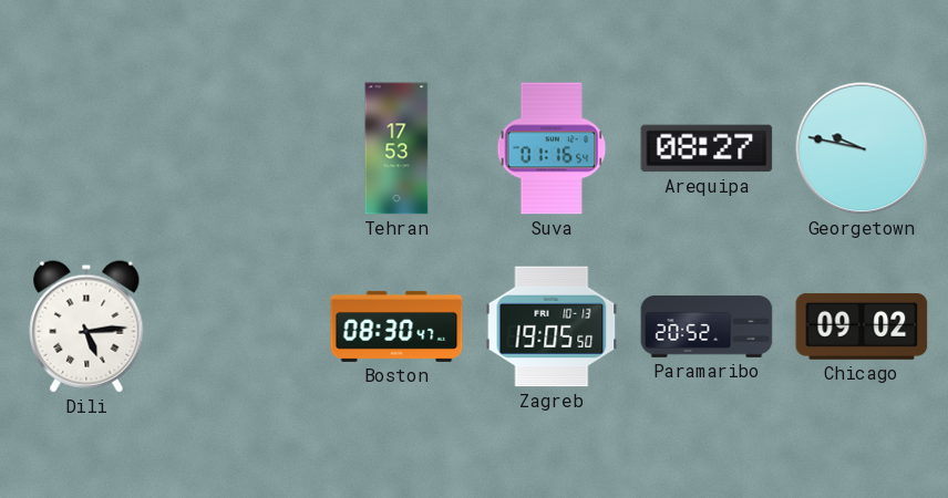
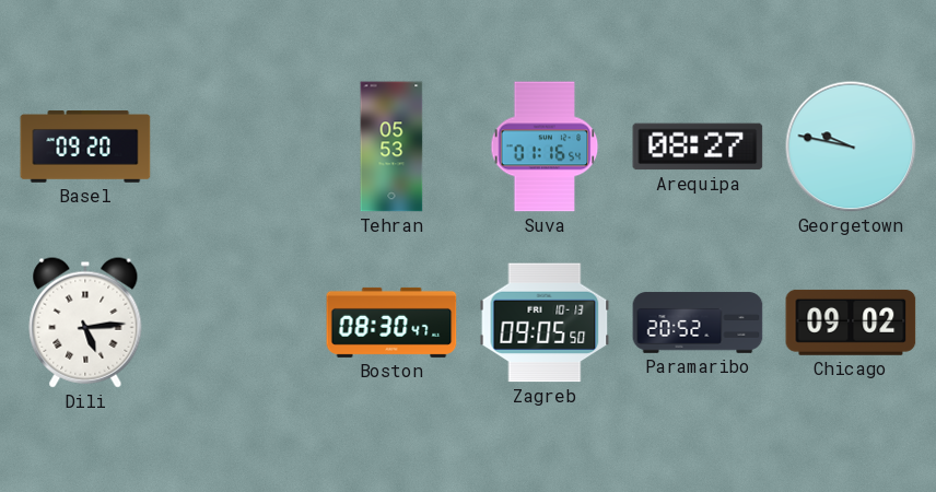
Basel: none -> 09:20 (85, 147)
Tehran: 17:53 -> 05:53 (391, 147)
Zagreb: 19:05 -> 09:05 (545, 323)
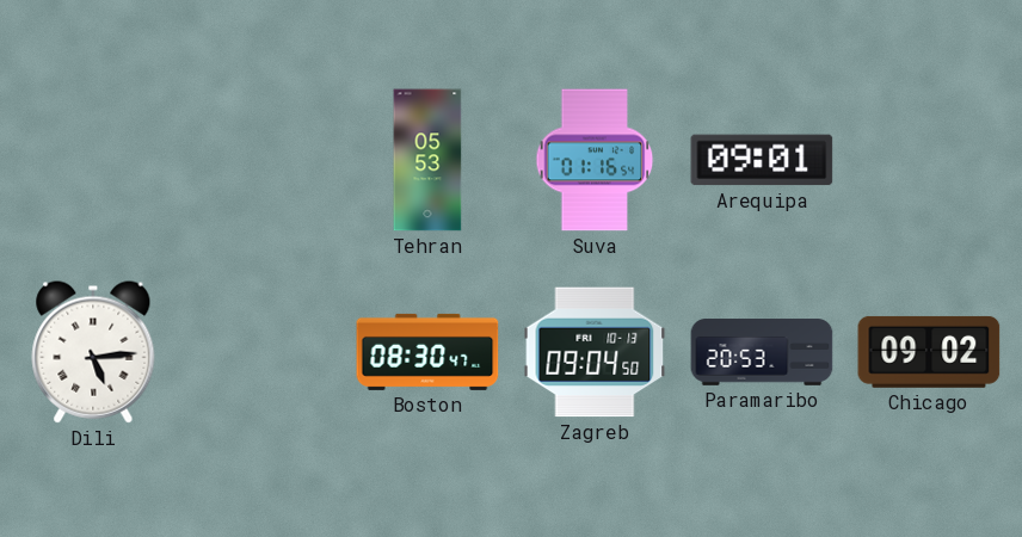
Basel: 09:20 -> none (85, 147)
Arequipa: 08:27 -> 09:01 (762, 160)
Georgetown: 9:47 -> none (851, 147)
Zagreb: 09:05 -> 09:04 (595, 352)
Paramaribo: 20:52 -> 20:53 (762, 352)
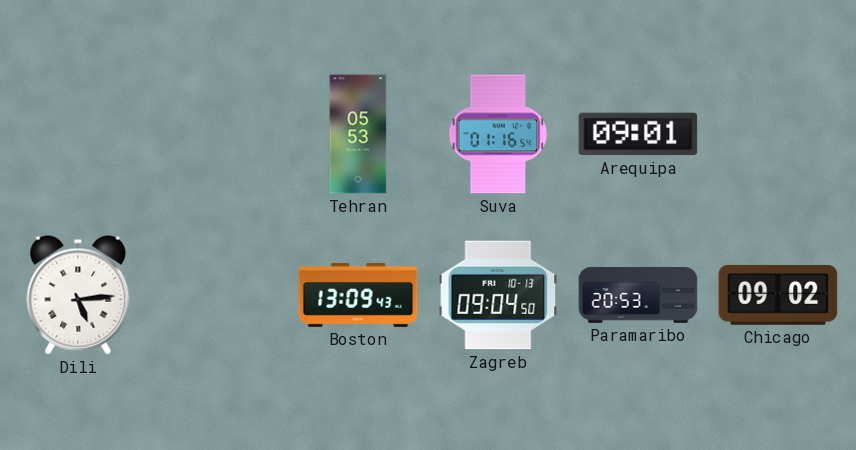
Boston: 08:30 -> 13:09 (358, 295)
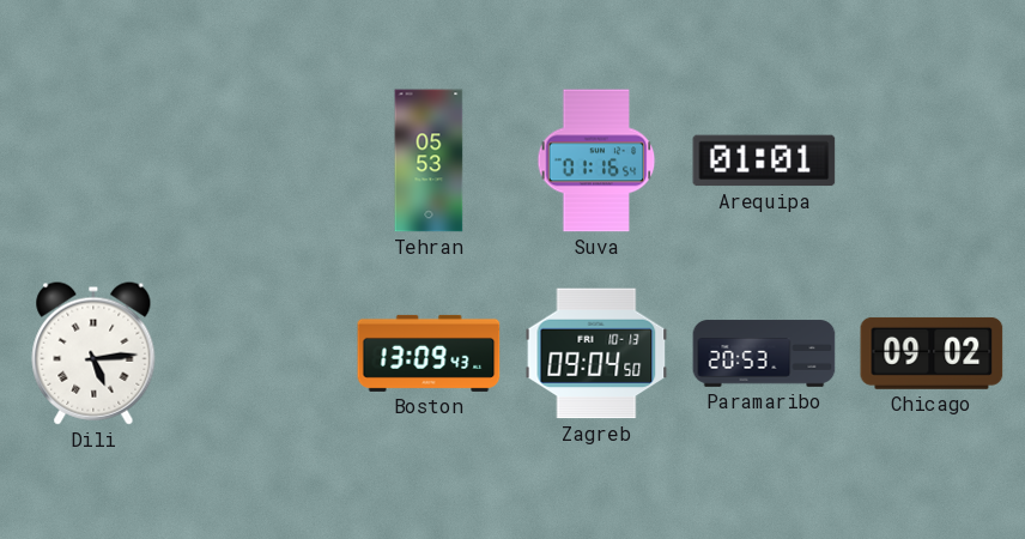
Arequipa: 09:01 -> 01:01 (764, 161)
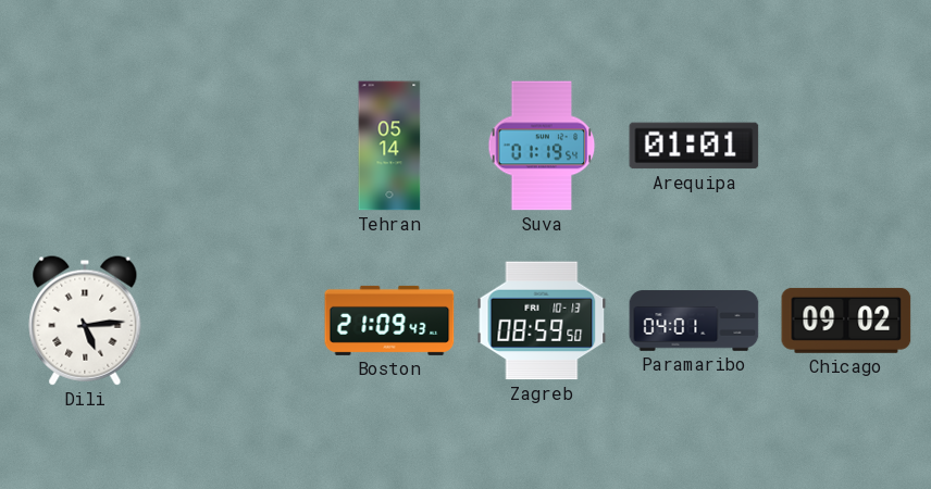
Tehran: 05:53 -> 05:14 (389, 146)
Suva: 01:16 -> 01:19 (542, 146)
Boston: 13:09 -> 21:09 (389, 321)
Zagreb: 09:04 -> 08:59 (542, 321)
Paramaribo: 20:53 -> 04:01 (694, 321)
